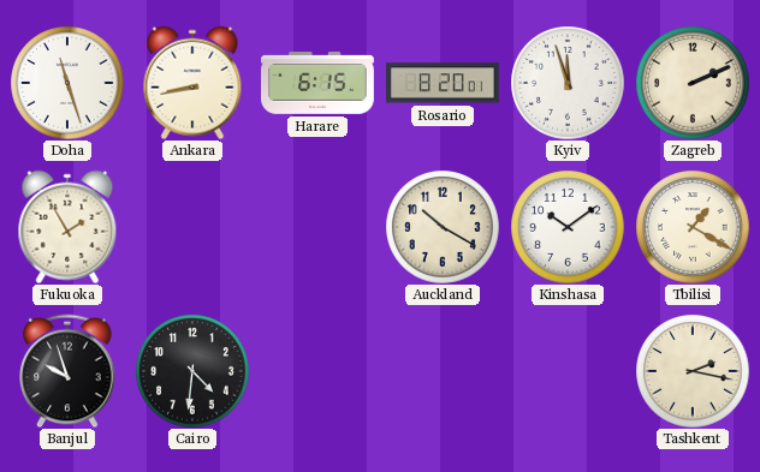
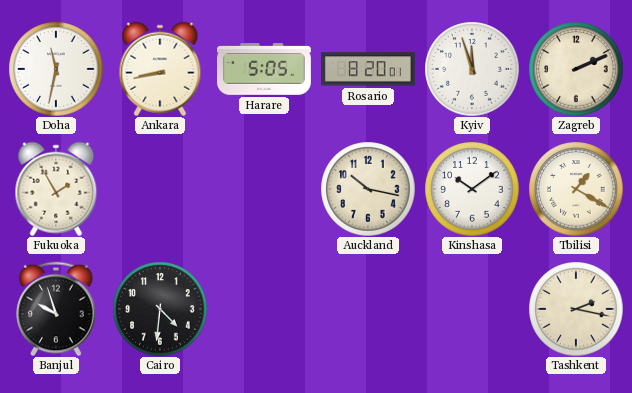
Doha: 11:27 -> 11:32 (56, 69)
Harare: 6:15 -> 5:05 (265, 69)
Auckland: 10:20 -> 10:17 (368, 189)
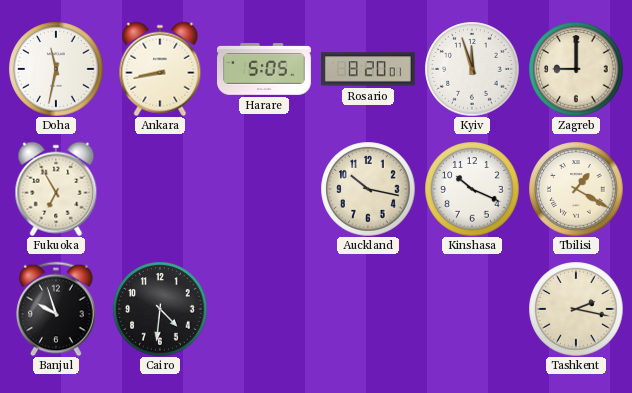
Zagreb: 2:11 -> 9:00 (576, 69)
Fukuoka: 1:55 -> 6:55 (56, 189)
Kinshasa: 10:09 -> 10:19 (472, 189)
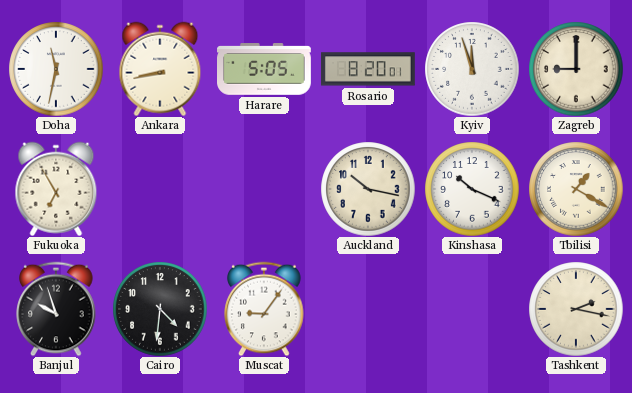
Muscat: none -> 9:06 (264, 309)
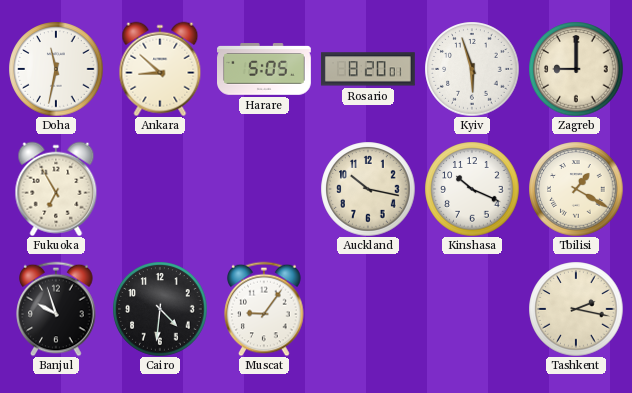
Ankara: 8:43 -> 8:52 (160, 69)
Kyiv: 11:57 -> 5:57 (472, 69)
